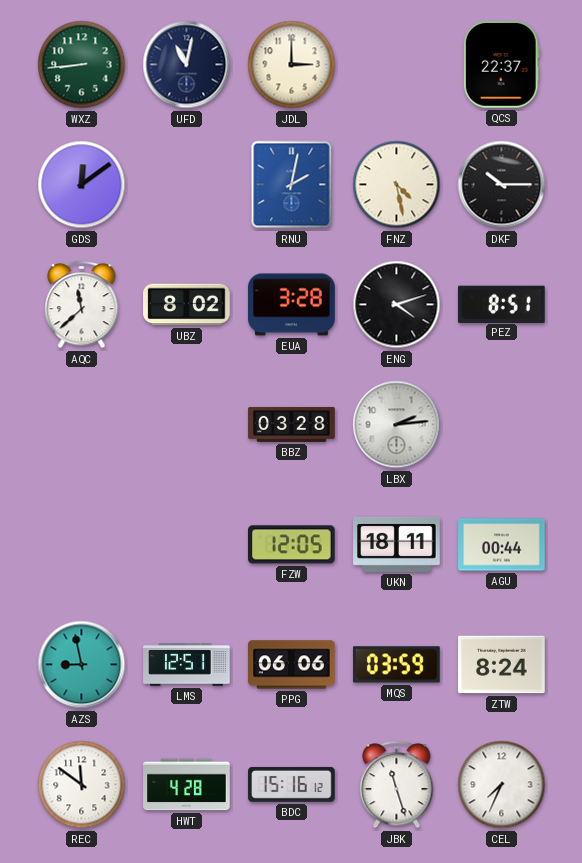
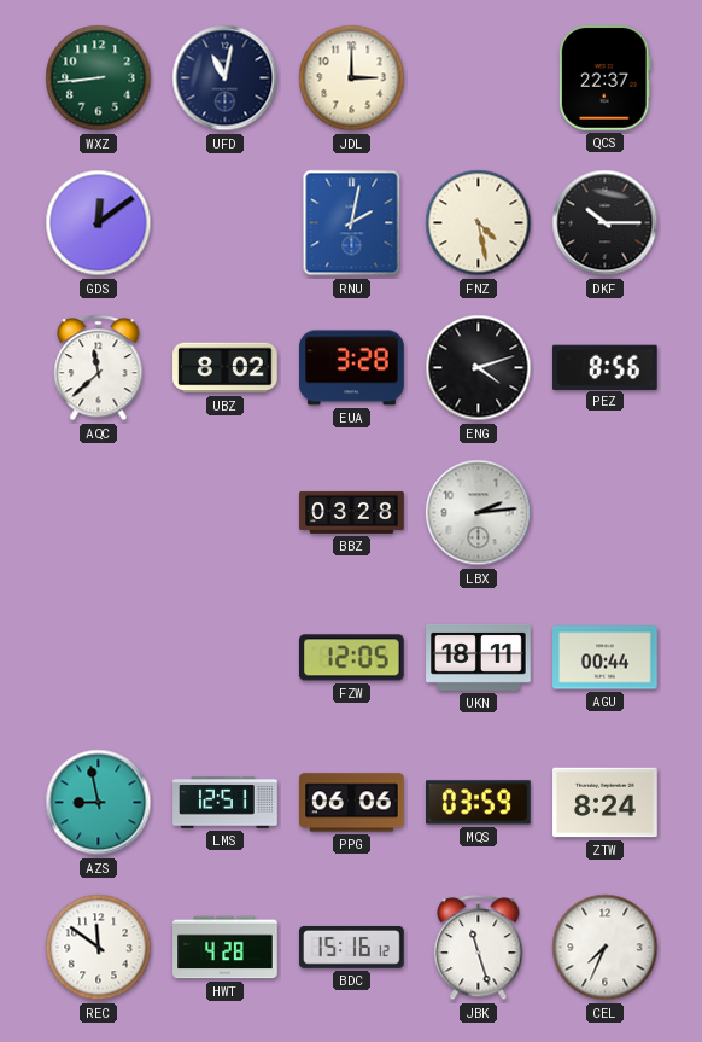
PEZ: 8:51 -> 8:56 (606, 367)
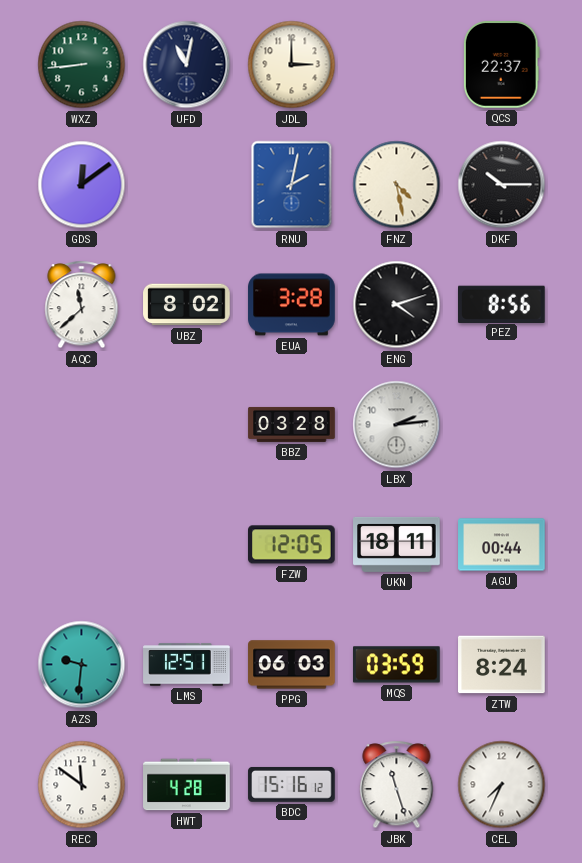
AZS: 8:58 -> 9:31 (82, 665)
PPG: 06:06 -> 06:03 (292, 665)
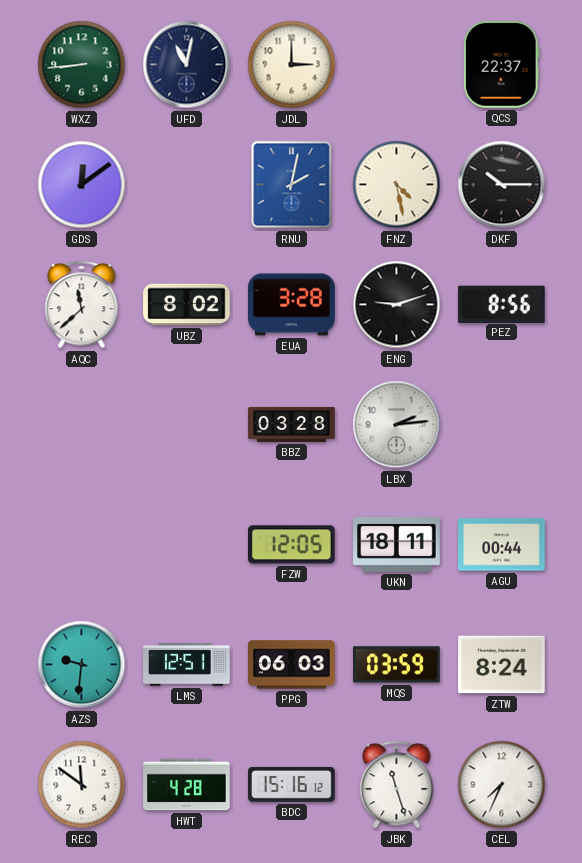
ENG: 4:12 -> 9:12 (397, 305)
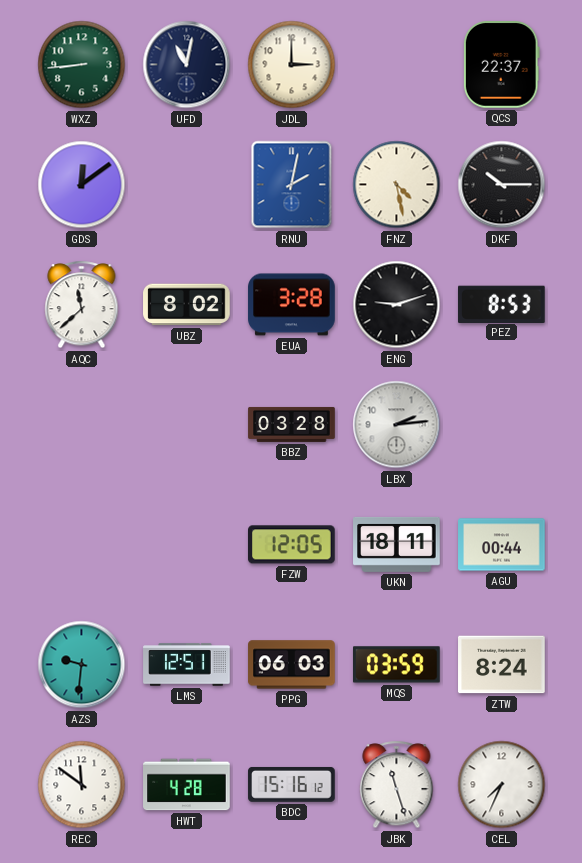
PEZ: 8:56 -> 8:53 (502, 304)
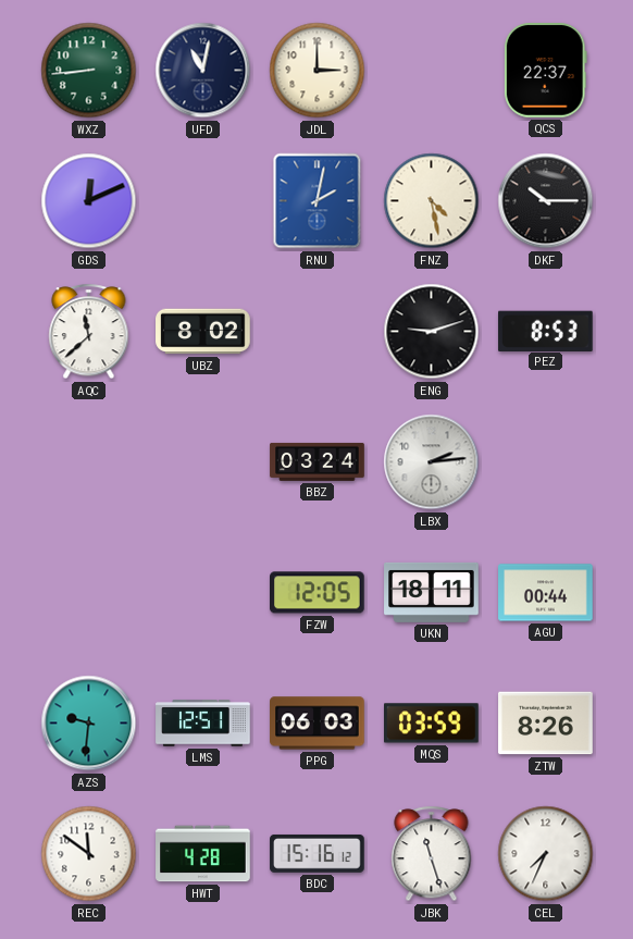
GDS: 12:09 -> 12:11 (89, 201)
EUA: 3:28 -> none (292, 305)
BBZ: 03:28 -> 03:24 (318, 461)
ZTW: 8:24 -> 8:26 (546, 724)
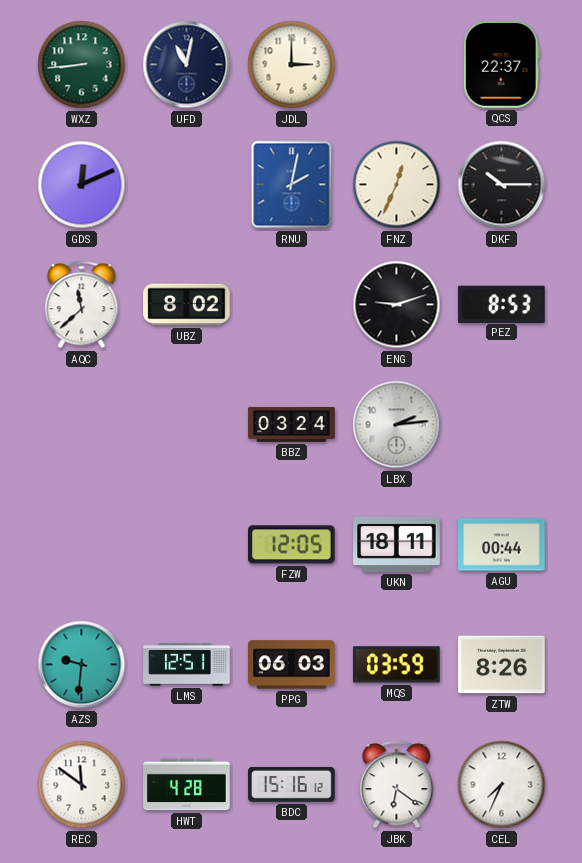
FNZ: 4:28 -> 12:34 (397, 185)
JBK: 11:27 -> 6:21 (397, 785)
